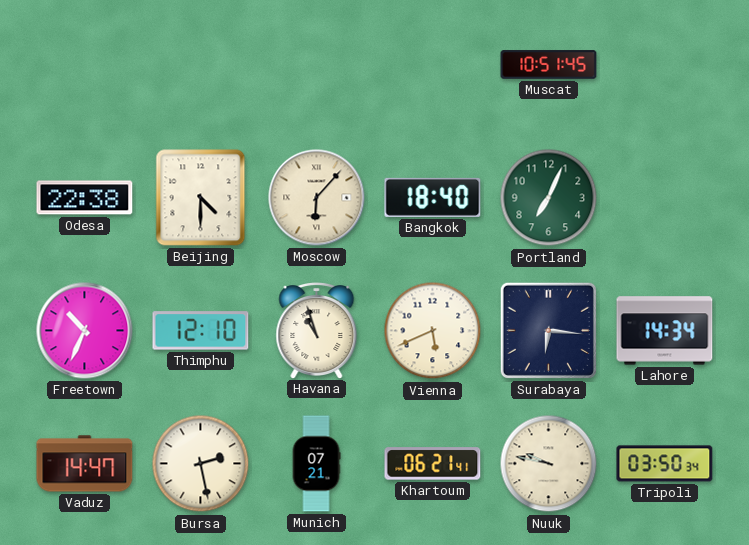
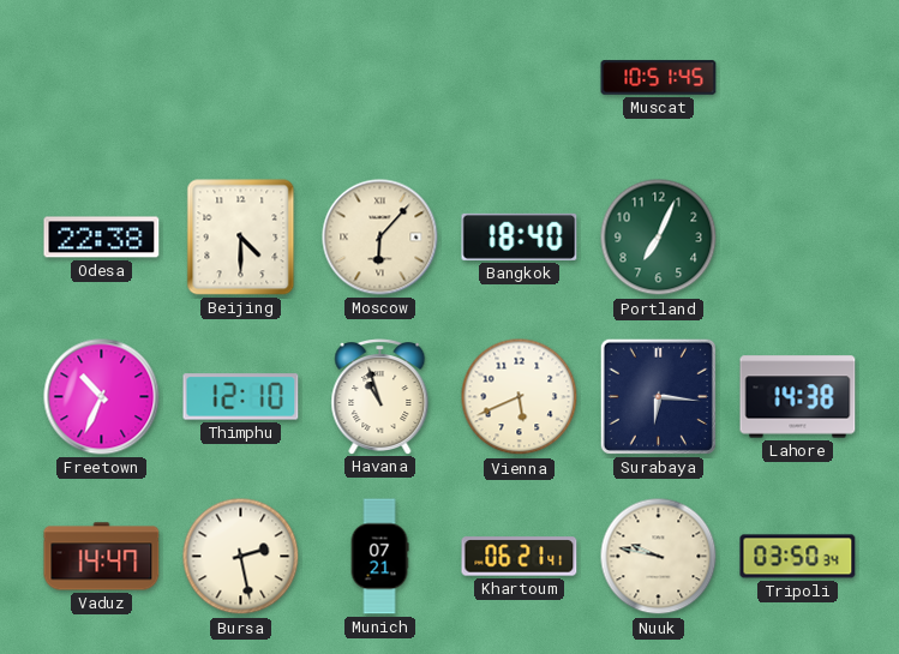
Lahore: 14:34 -> 14:38 (798, 397)
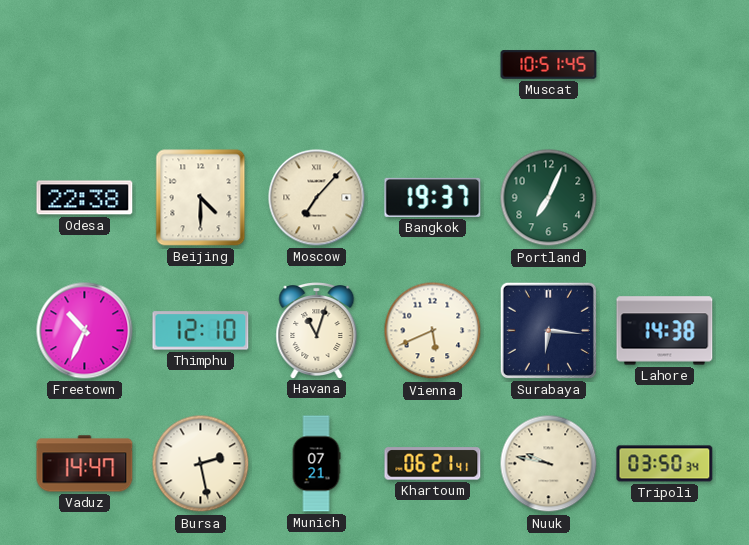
Moscow: 6:07 -> 7:07 (317, 198)
Bangkok: 18:40 -> 19:37 (433, 197)
Havana: 10:57 -> 11:03 (317, 331)
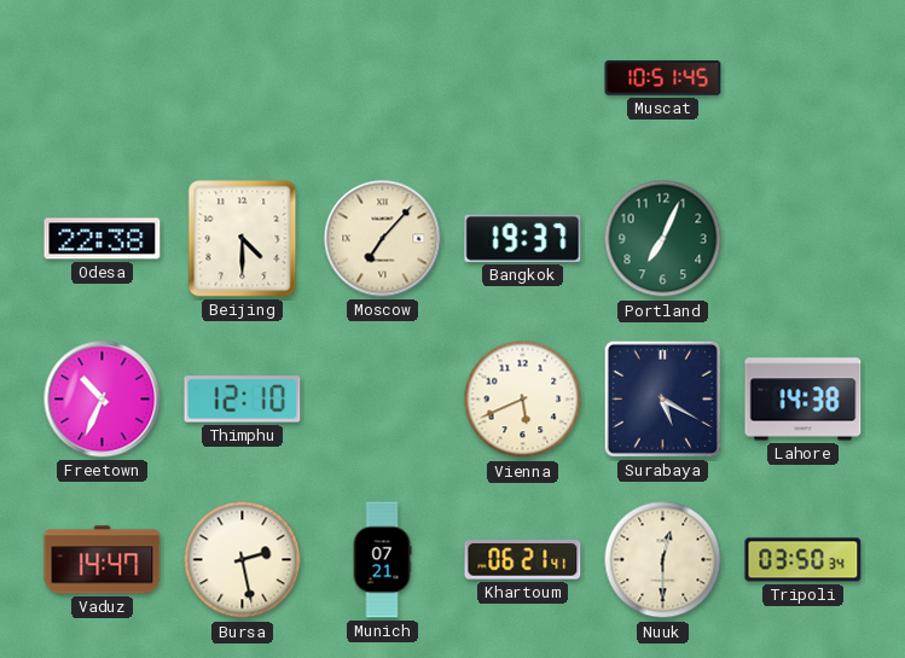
Havana: 11:03 -> none (317, 331)
Surabaya: 6:16 -> 5:20 (662, 398)
Nuuk: 9:47 -> 12:30 (663, 560)
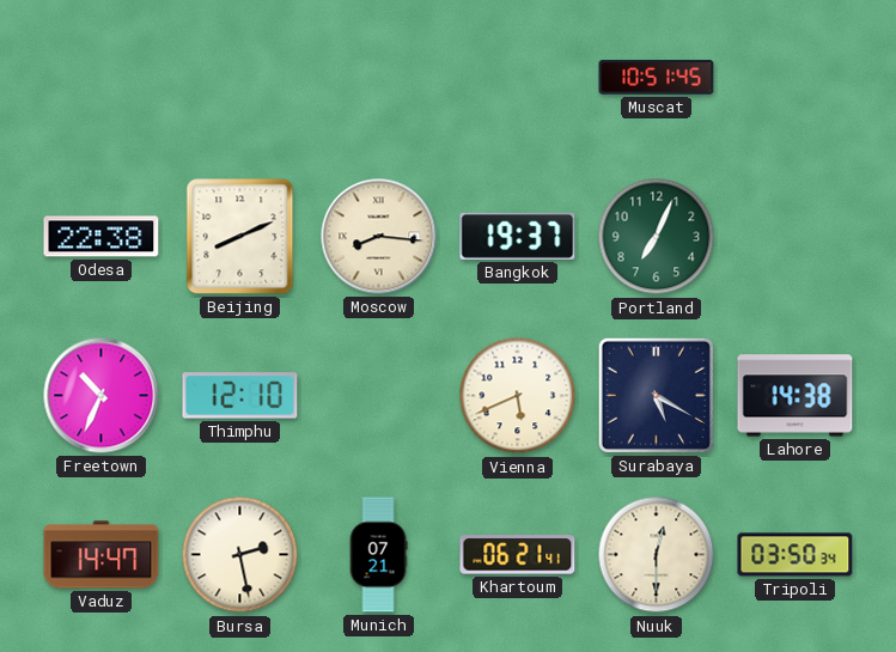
Beijing: 4:30 -> 8:11 (240, 237)
Moscow: 7:07 -> 8:16 (379, 237)
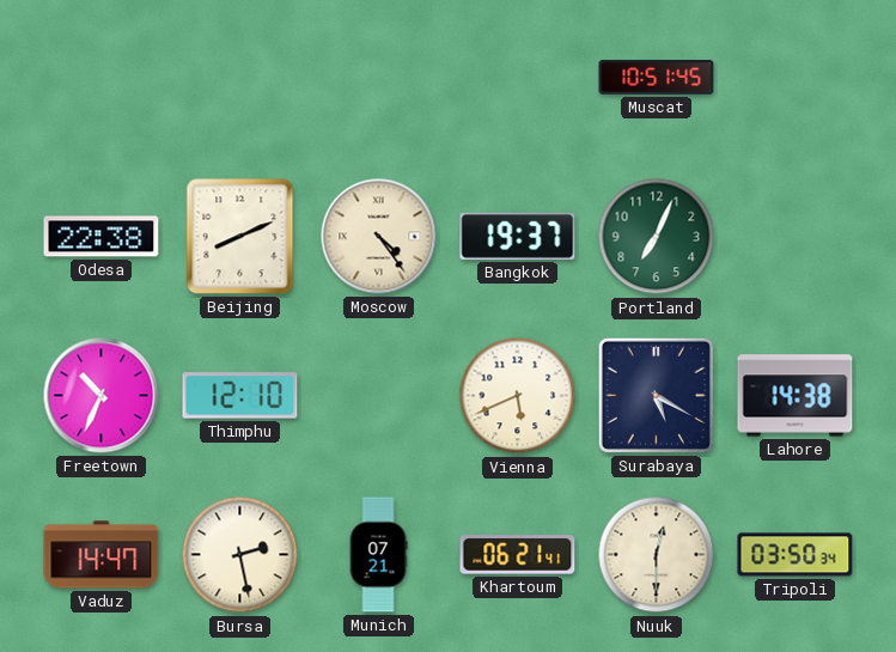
Moscow: 8:16 -> 4:24 (379, 237)
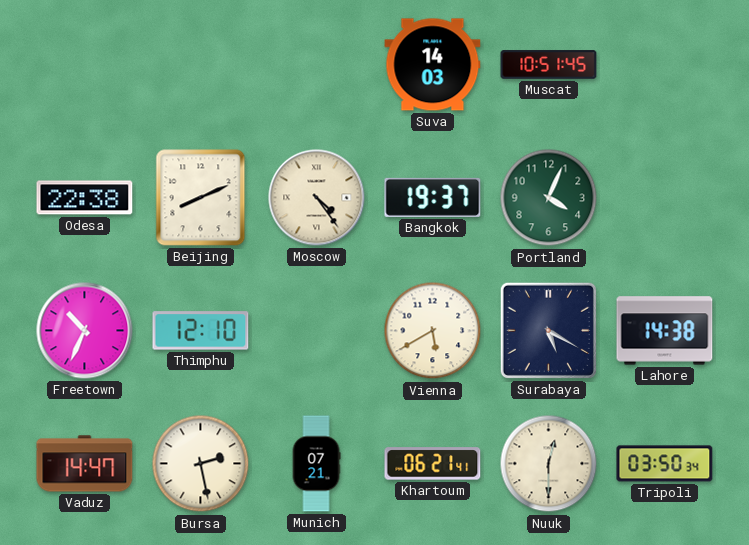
Suva: none -> 14:03 (433, 65)
Portland: 7:04 -> 4:04 (549, 198)
Vienna: 5:41 -> 5:40 (433, 331)
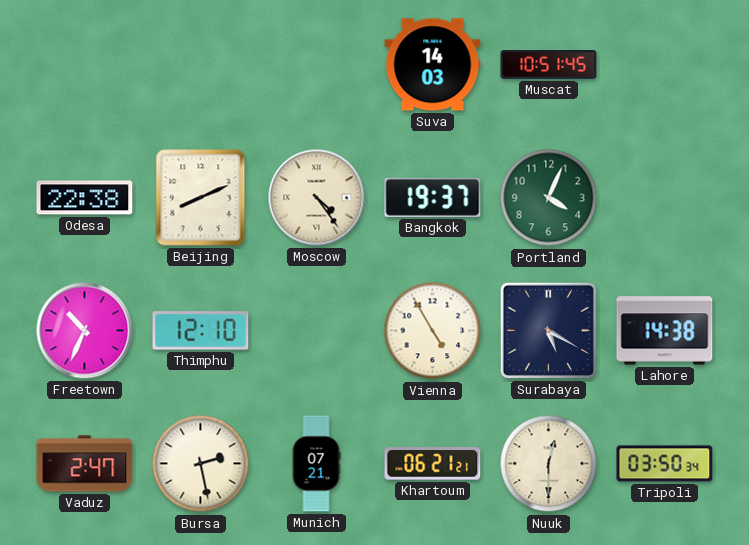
Vienna: 5:40 -> 4:55 (433, 331)
Vaduz: 14:47 -> 2:47 (85, 464)
Khartoum: 06:21:41 -> 06:21:21 (433, 464)
